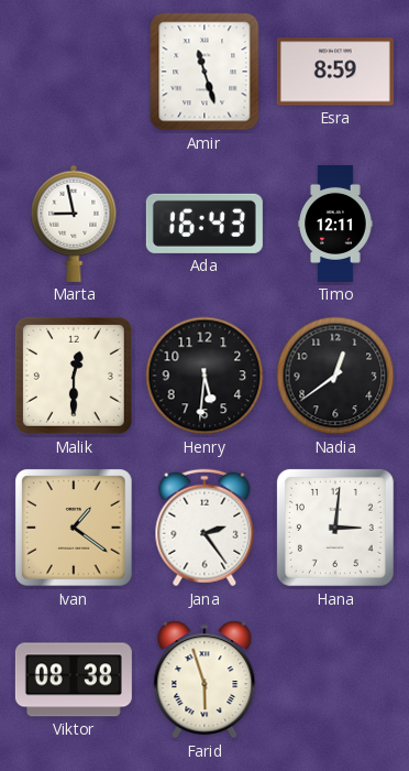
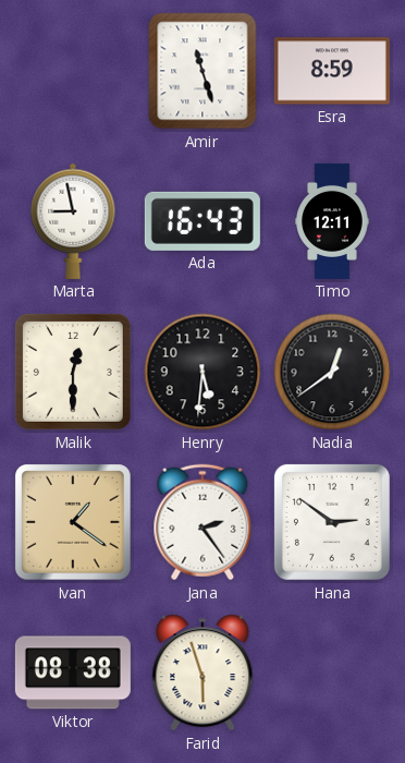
Hana: 3:01 -> 2:51 (332, 522)
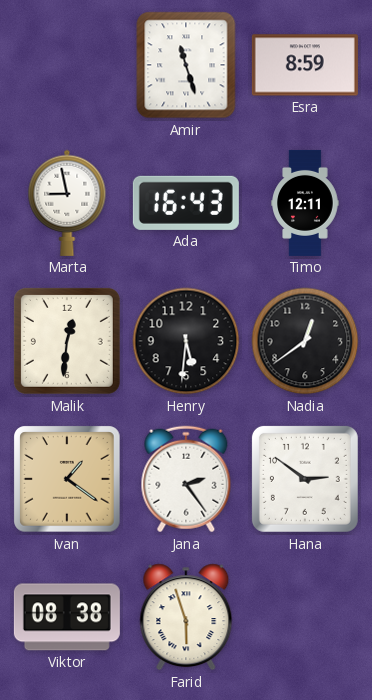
Malik: 12:30 -> 12:31 (67, 341)
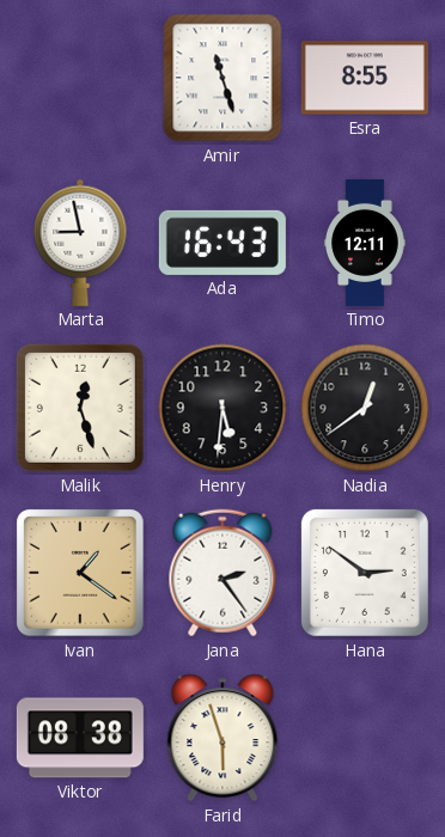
Esra: 8:59 -> 8:55 (365, 78)
Malik: 12:31 -> 12:27 (80, 408)
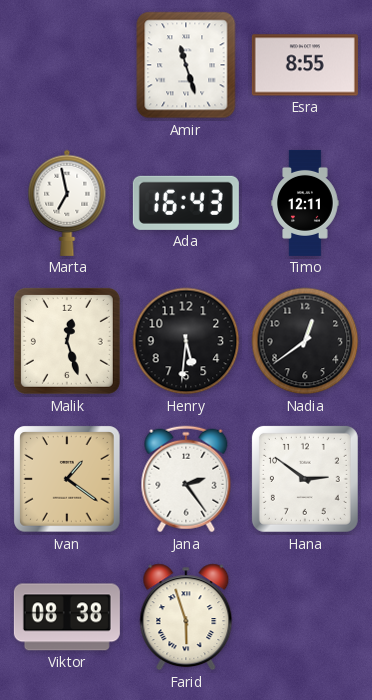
Marta: 8:58 -> 6:58 (67, 203)
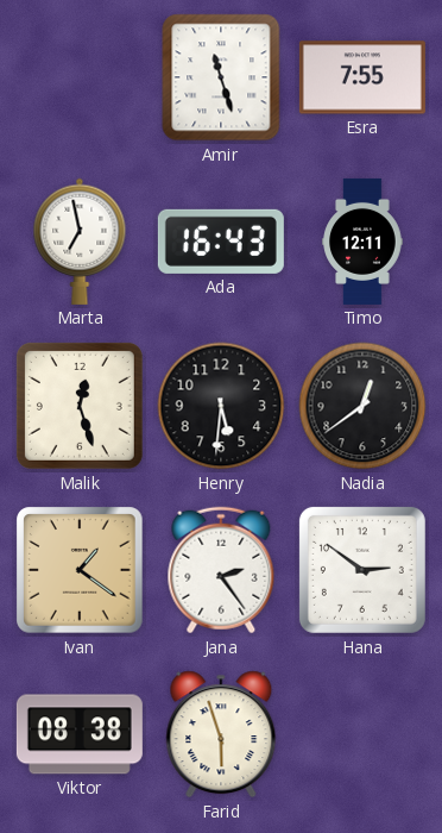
Esra: 8:55 -> 7:55 (362, 77)
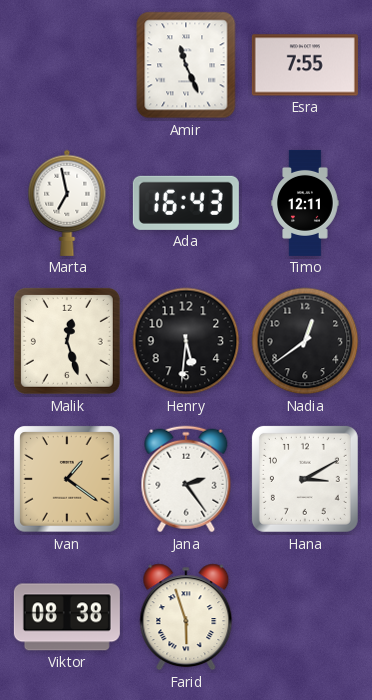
Amir: 11:27 -> 11:26 (186, 65)
Hana: 2:51 -> 3:10 (305, 479)
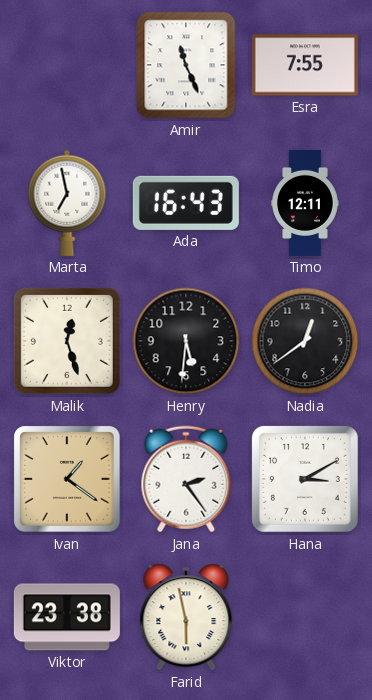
Viktor: 08:38 -> 23:38 (67, 617)
Farid: 5:57 -> 5:58 (186, 617)
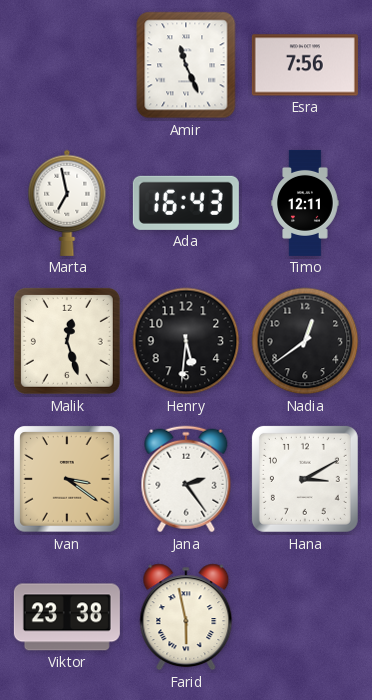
Esra: 7:55 -> 7:56 (305, 65)
Ivan: 1:21 -> 3:21 (67, 479)
